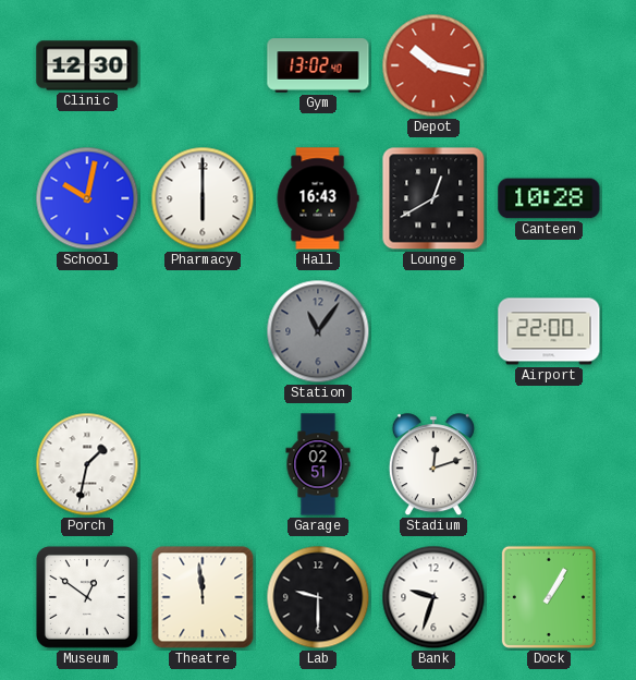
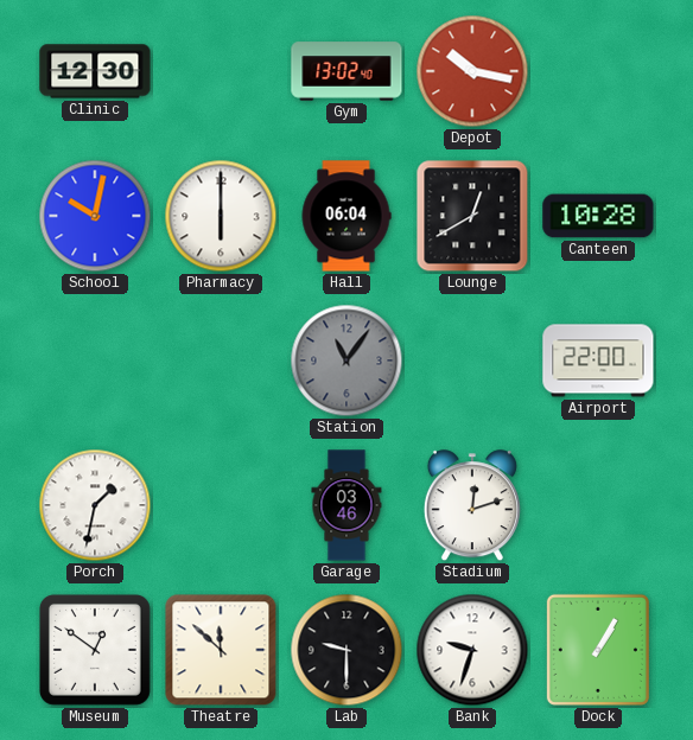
Hall: 16:43 -> 06:04 (346, 216)
Garage: 02:51 -> 03:46 (346, 505)
Theatre: 11:59 -> 11:52 (221, 650)
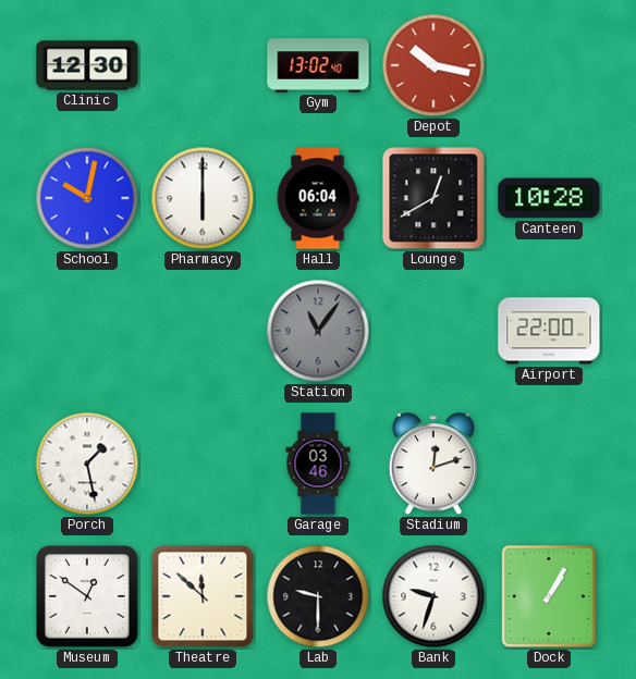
Porch: 1:32 -> 1:28 (87, 464)
